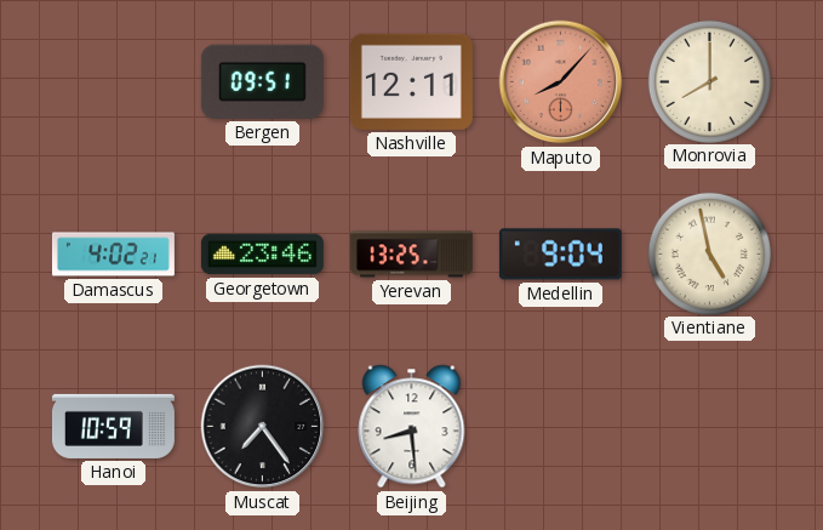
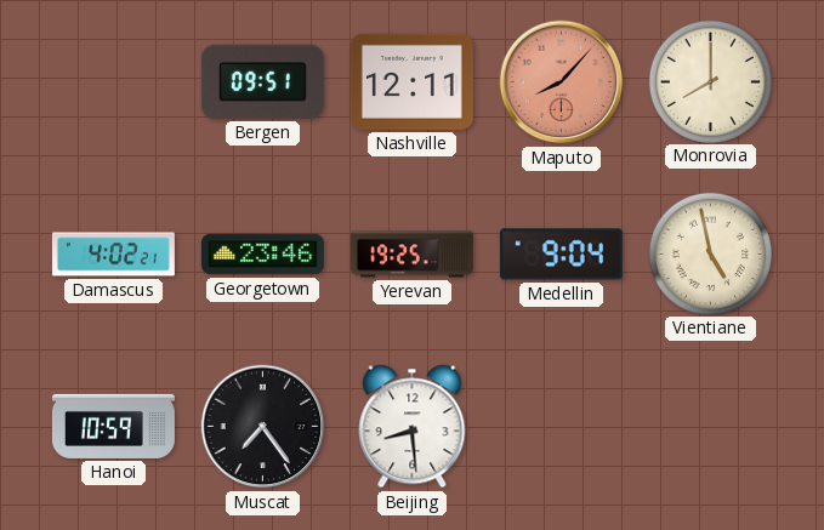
Yerevan: 13:25 -> 19:25 (411, 255)
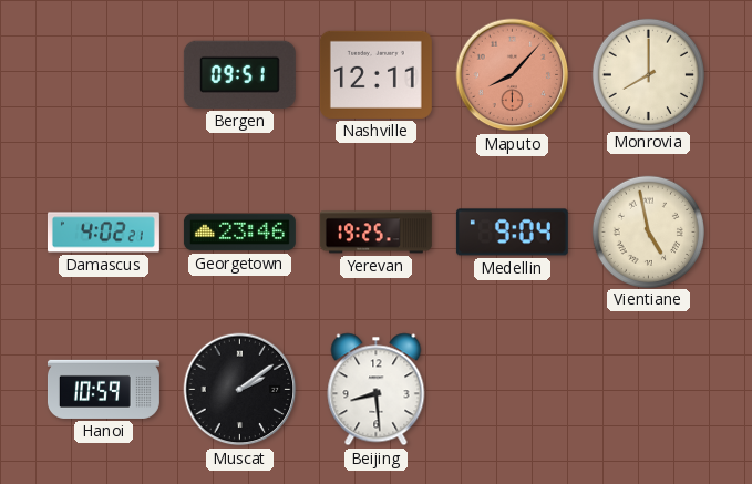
Muscat: 7:24 -> 2:09 (240, 390)
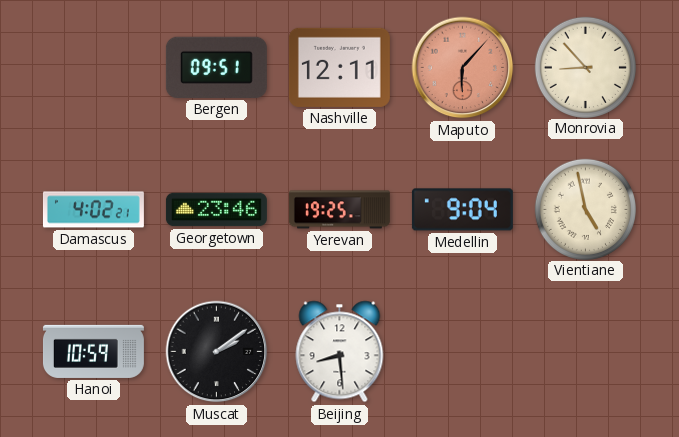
Maputo: 8:07 -> 6:07 (463, 68)
Monrovia: 8:00 -> 8:53 (585, 67)
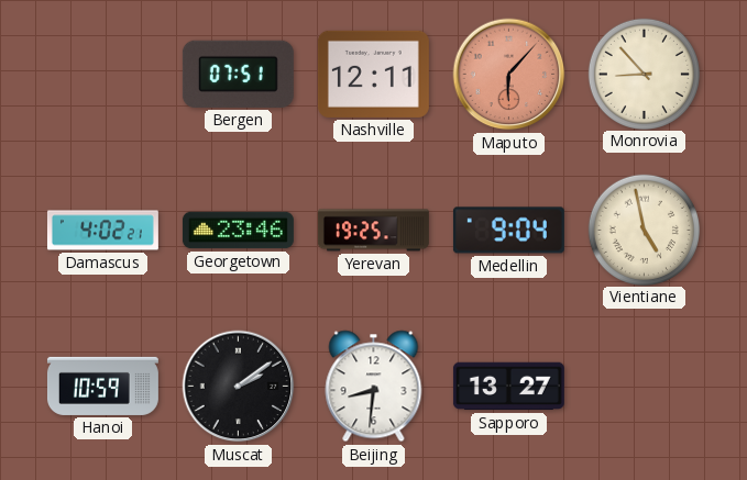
Bergen: 09:51 -> 07:51 (238, 74)
Beijing: 8:29 -> 8:31 (374, 387)
Sapporo: none -> 13:27 (508, 387)
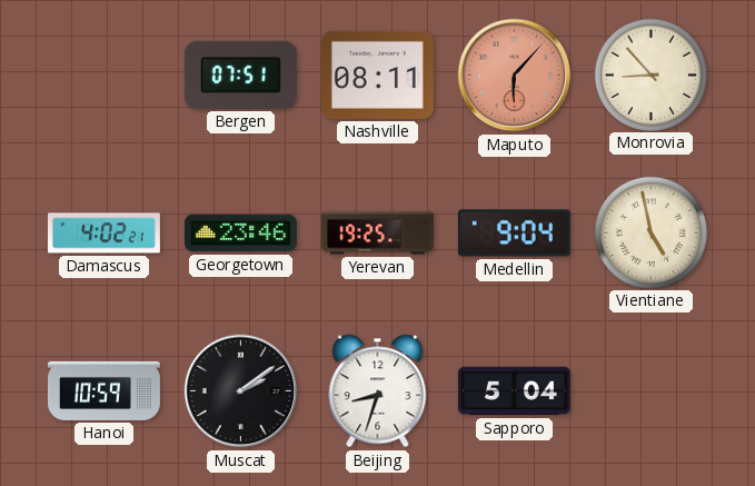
Nashville: 12:11 -> 08:11 (377, 75)
Beijing: 8:31 -> 8:33 (378, 391)
Sapporo: 13:27 -> 5:04 (514, 391)
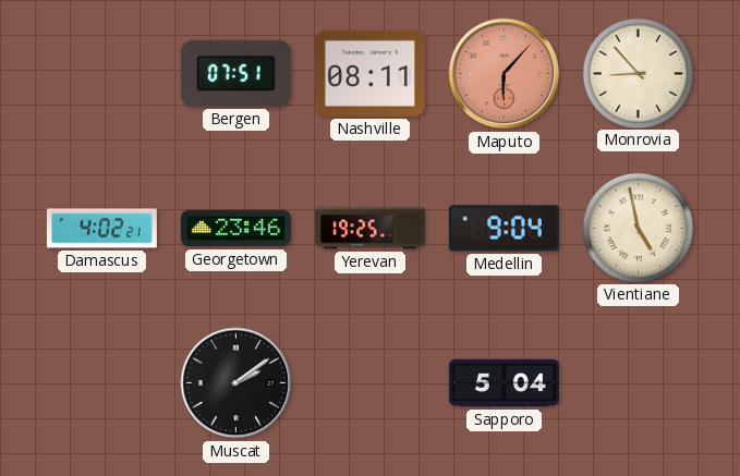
Hanoi: 10:59 -> none (103, 390)
Beijing: 8:33 -> none (378, 391)
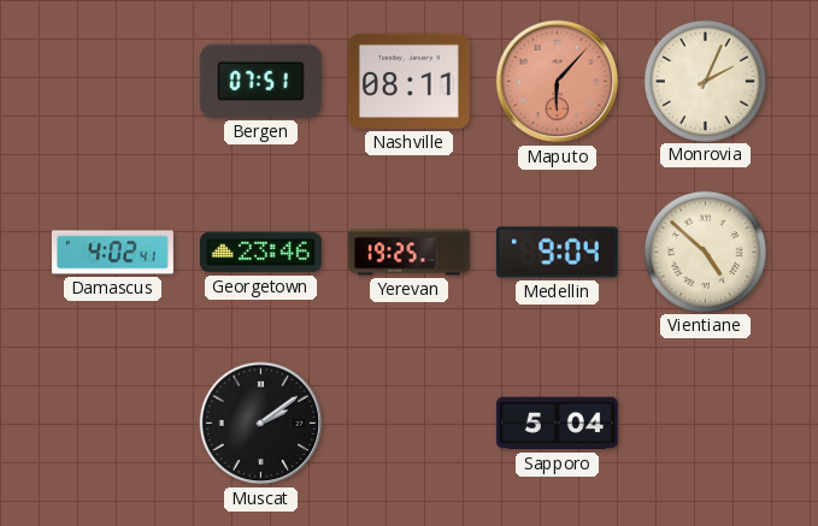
Monrovia: 8:53 -> 2:04 (705, 81)
Damascus: 4:02:21 -> 4:02:41 (112, 253)
Vientiane: 4:58 -> 4:52 (705, 252)
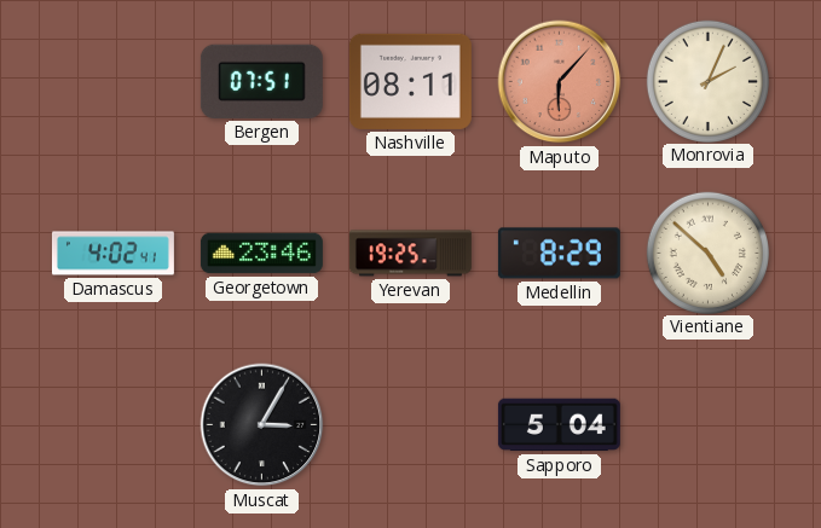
Medellin: 9:04 -> 8:29 (559, 254)
Muscat: 2:09 -> 3:05 (262, 425)
